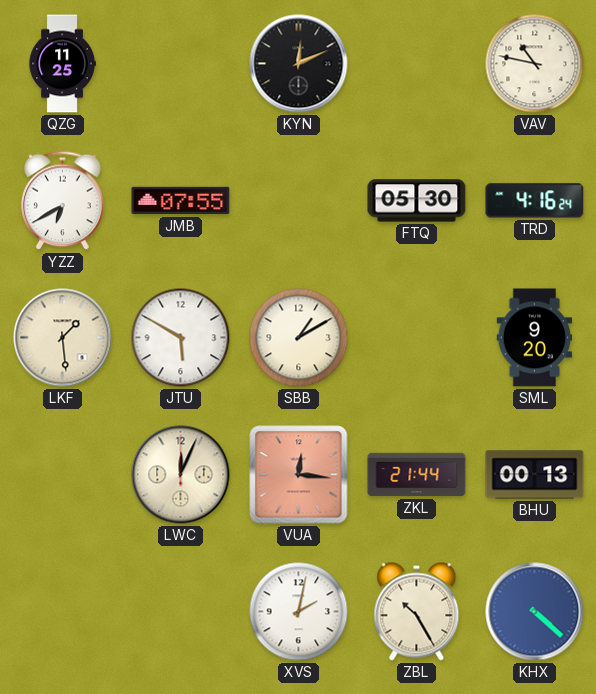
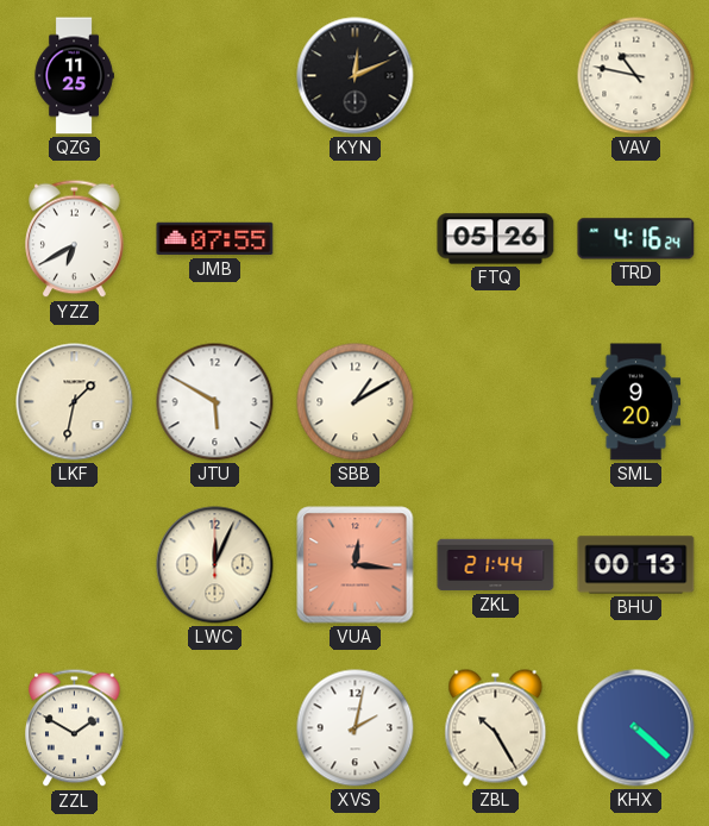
FTQ: 05:30 -> 05:26 (496, 239)
LKF: 1:29 -> 1:32 (75, 402)
ZZL: none -> 1:50 (75, 728)
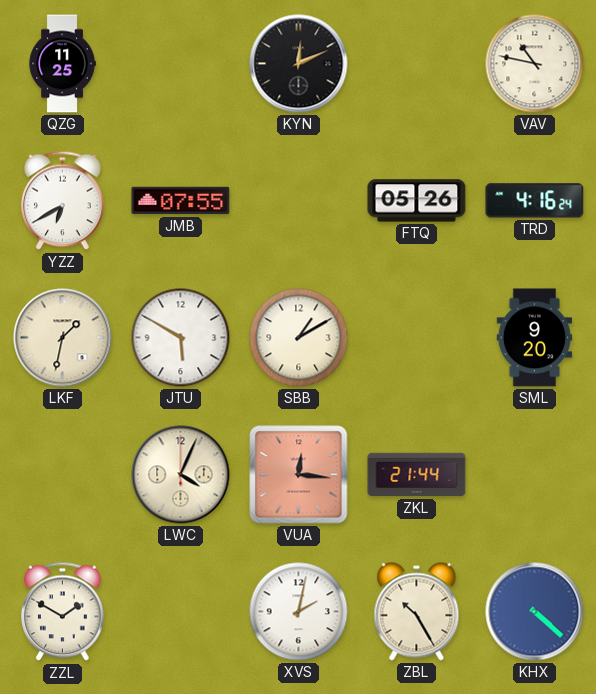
LWC: 12:04 -> 4:04 (181, 475)
BHU: 00:13 -> none (636, 565)
